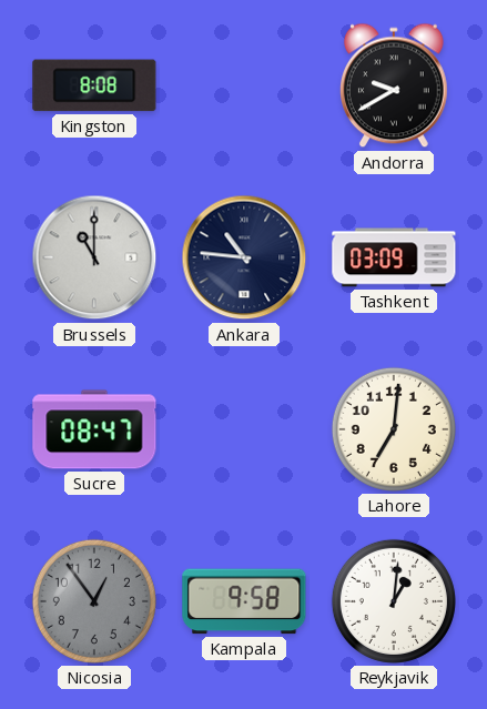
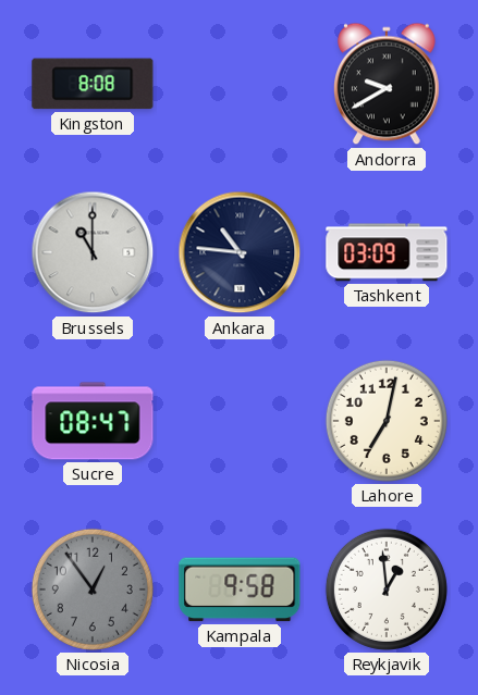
Lahore: 7:01 -> 7:02 (387, 421)
Reykjavik: 1:01 -> 12:59 (387, 589)
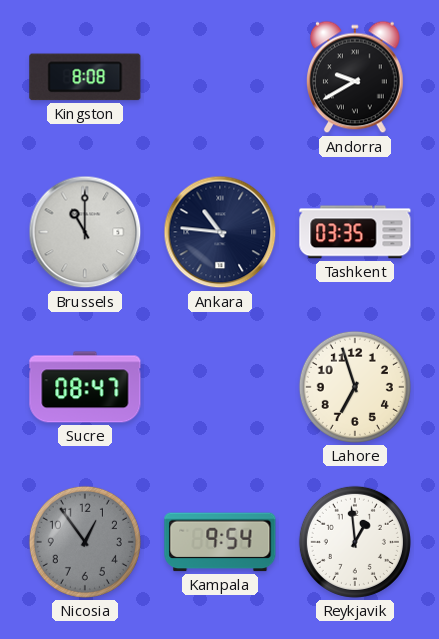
Tashkent: 03:09 -> 03:35 (355, 232)
Lahore: 7:02 -> 6:57 (355, 387)
Kampala: 9:58 -> 9:54 (220, 542)
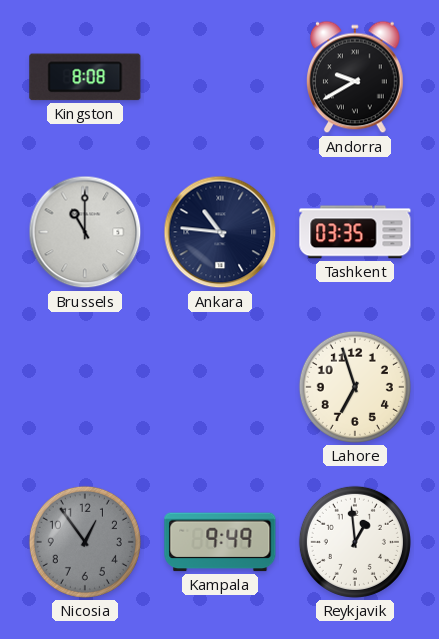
Sucre: 08:47 -> none (85, 387)
Kampala: 9:54 -> 9:49 (220, 542)
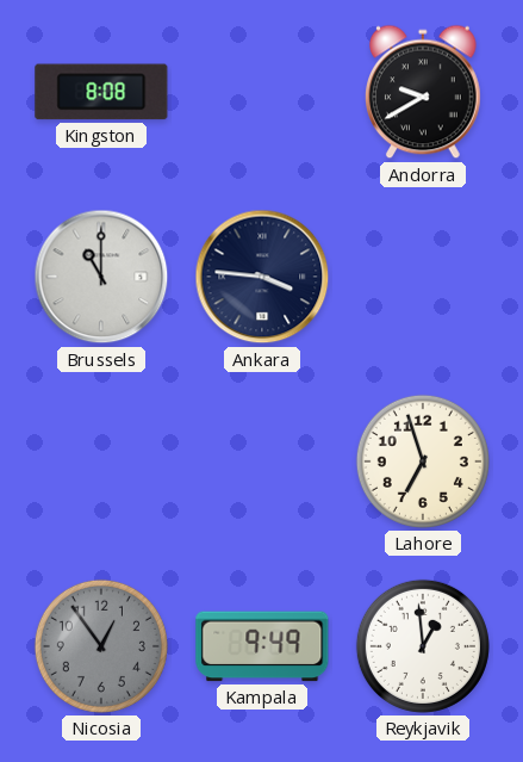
Ankara: 10:46 -> 3:46 (262, 277)
Tashkent: 03:35 -> none (355, 232)
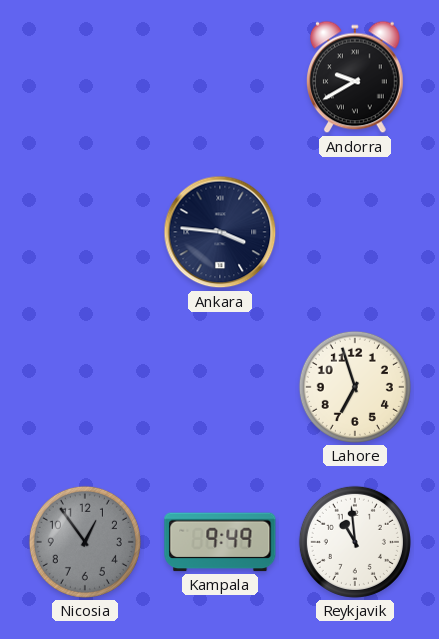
Kingston: 8:08 -> none (101, 92)
Brussels: 11:00 -> none (101, 277)
Reykjavik: 12:59 -> 10:59 (355, 542)
